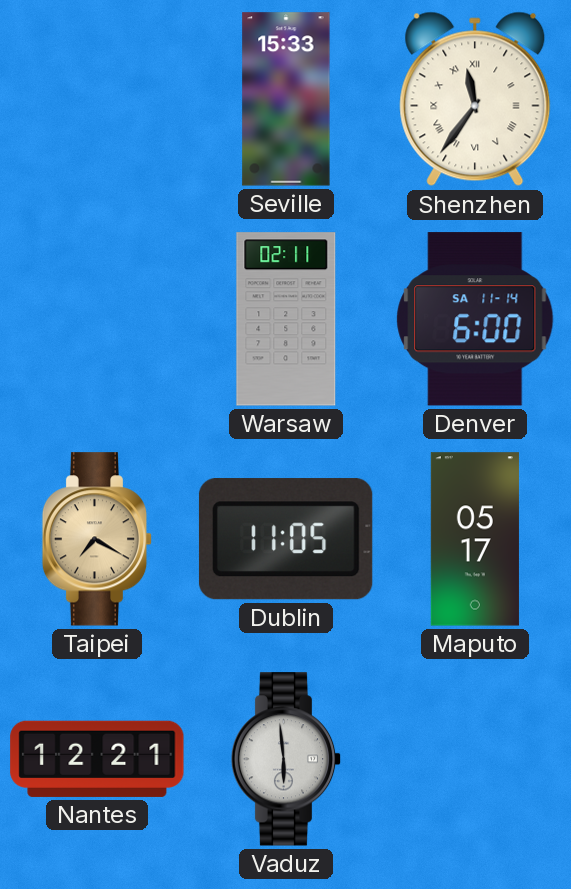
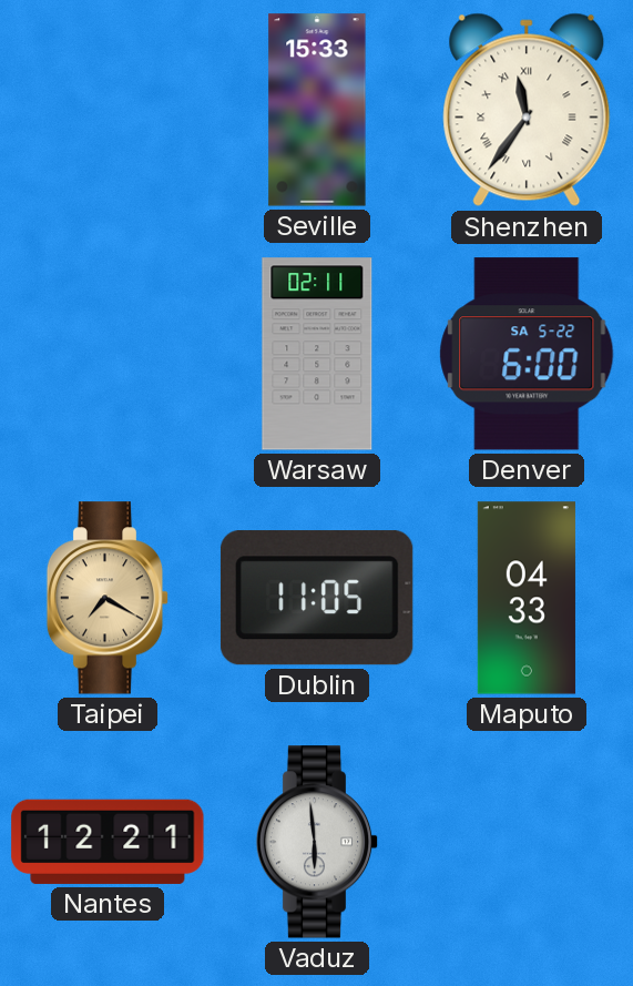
Denver date: SA 11-14 -> SA 5-22 (527, 354)
Maputo: 05:17 -> 04:33 (527, 598)
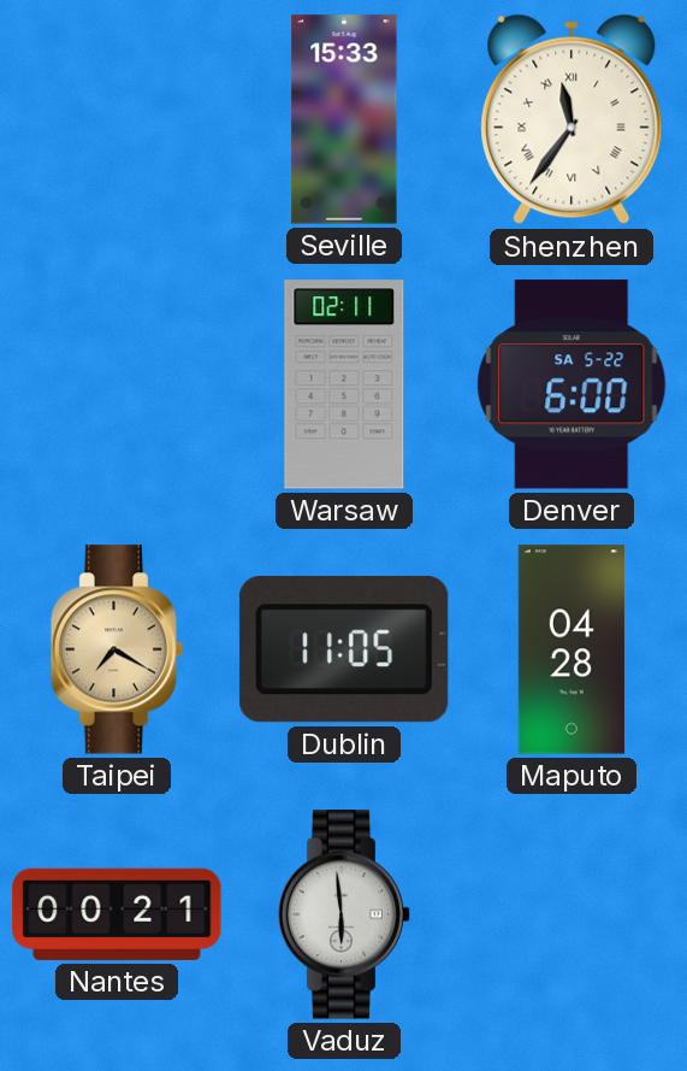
Maputo: 04:33 -> 04:28 (571, 649)
Nantes: 12:21 -> 00:21 (117, 914)
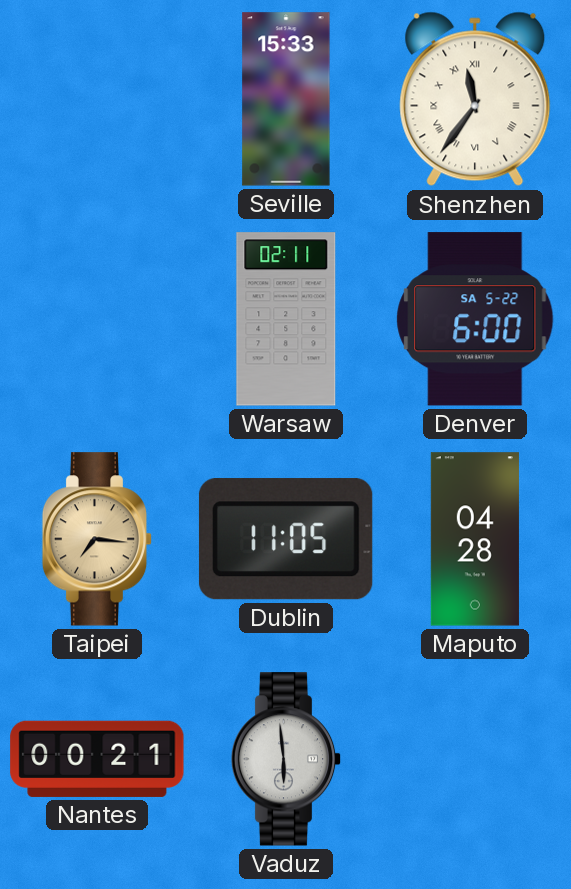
Taipei: 7:20 -> 7:16 (97, 539)
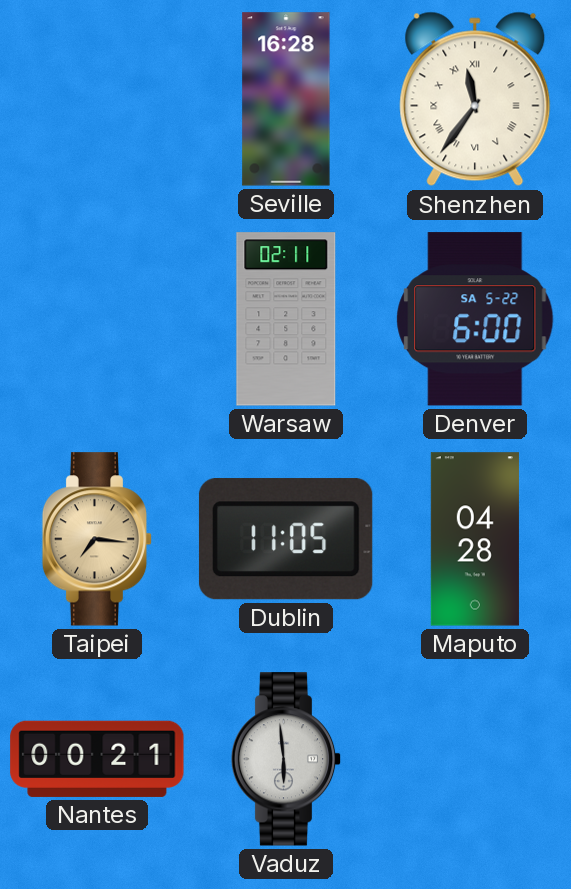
Seville: 15:33 -> 16:28 (286, 99)
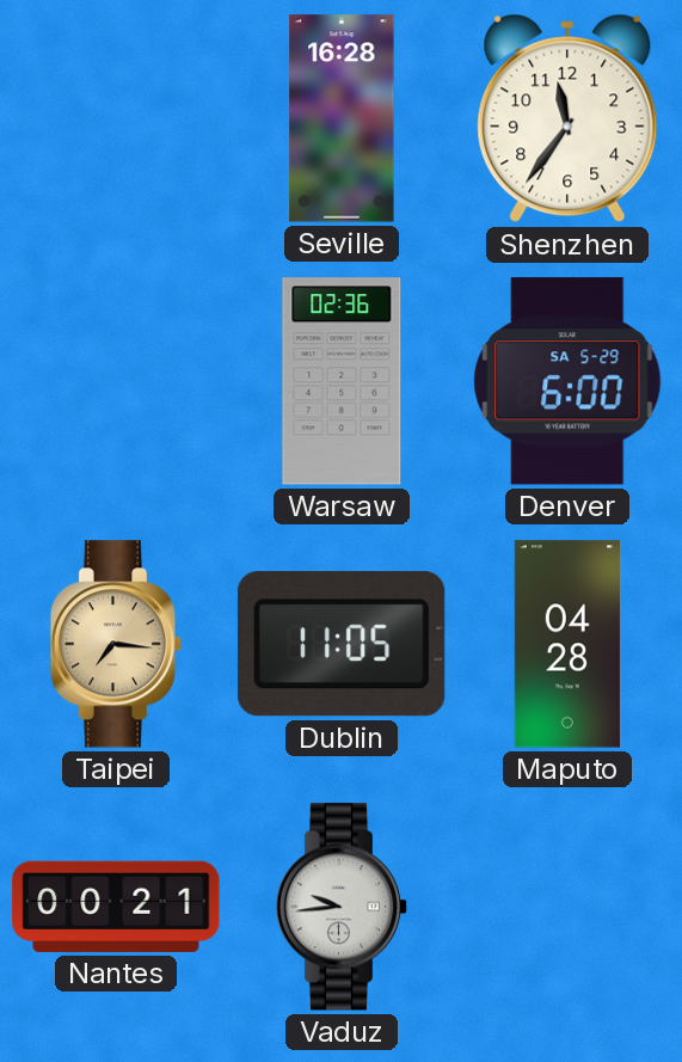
Shenzhen numerals: Roman -> Arabic (567, 118)
Warsaw: 02:11 -> 02:36 (342, 381)
Denver date: SA 5-22 -> SA 5-29 (567, 381)
Vaduz: 5:59 -> 9:44 (342, 907)
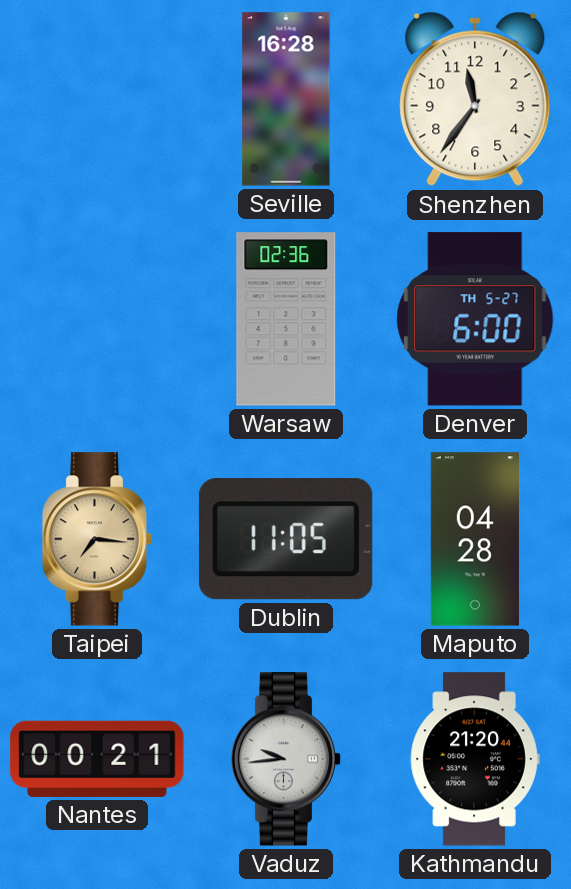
Denver date: SA 5-29 -> TH 5-27 (475, 319)
Kathmandu: none -> 21:20 (475, 759)
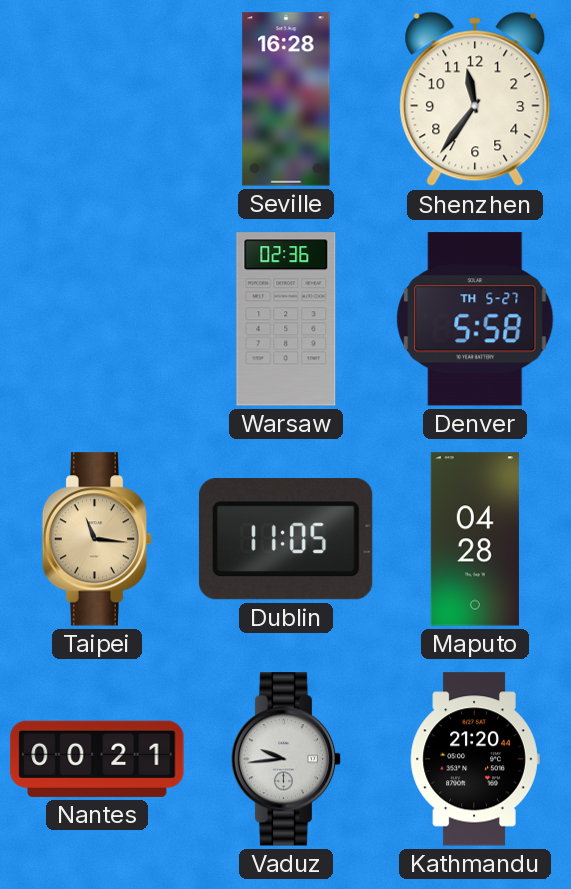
Denver: 6:00 -> 5:58 (475, 319)
Taipei: 7:16 -> 11:16 (97, 539)
